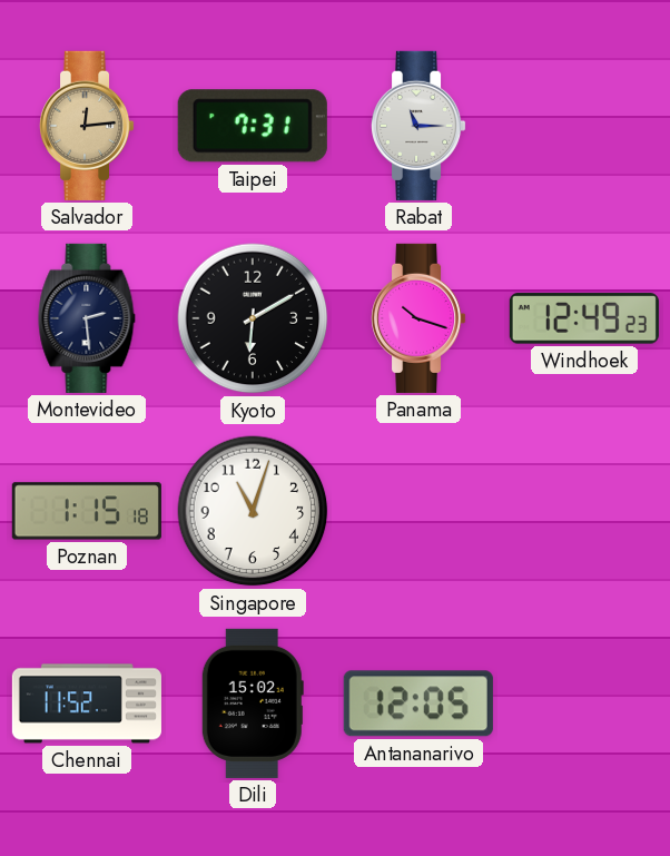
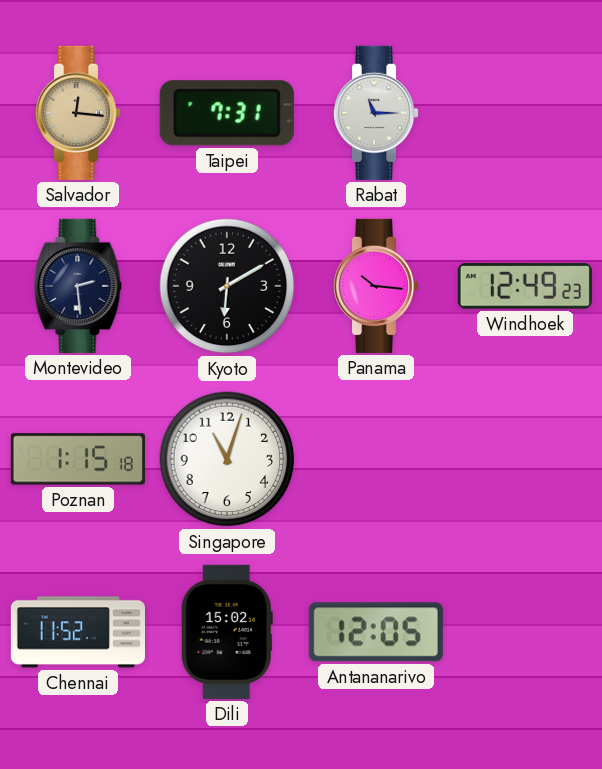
Salvador: 12:14 -> 12:16 (79, 113)
Panama: 10:18 -> 10:16 (377, 286)
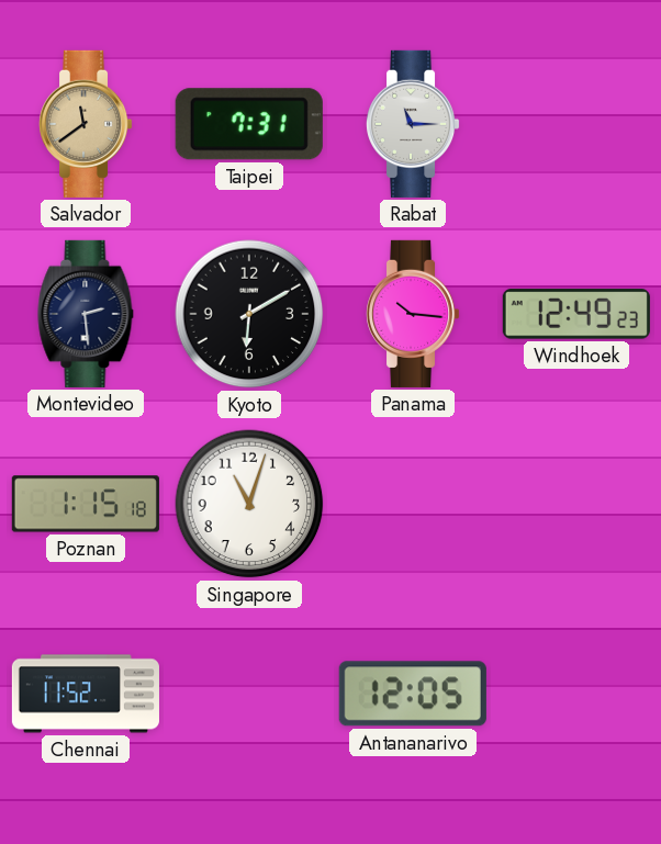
Salvador: 12:16 -> 11:39 (87, 124)
Dili: 15:02 -> none (227, 632)
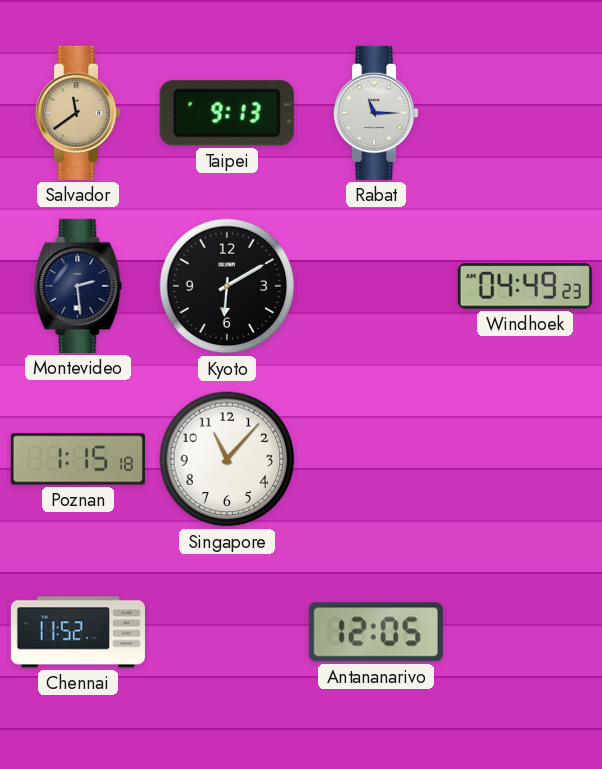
Taipei: 7:31 -> 9:13 (227, 113)
Panama: 10:16 -> none (414, 314)
Windhoek: 12:49 -> 04:49 (525, 286)
Singapore: 11:03 -> 11:07 (227, 459)
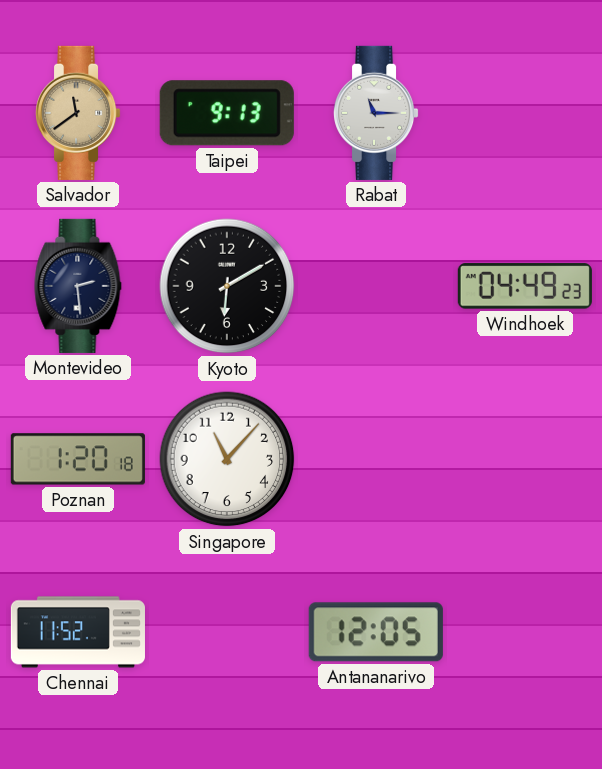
Poznan: 1:15 -> 1:20 (78, 459)
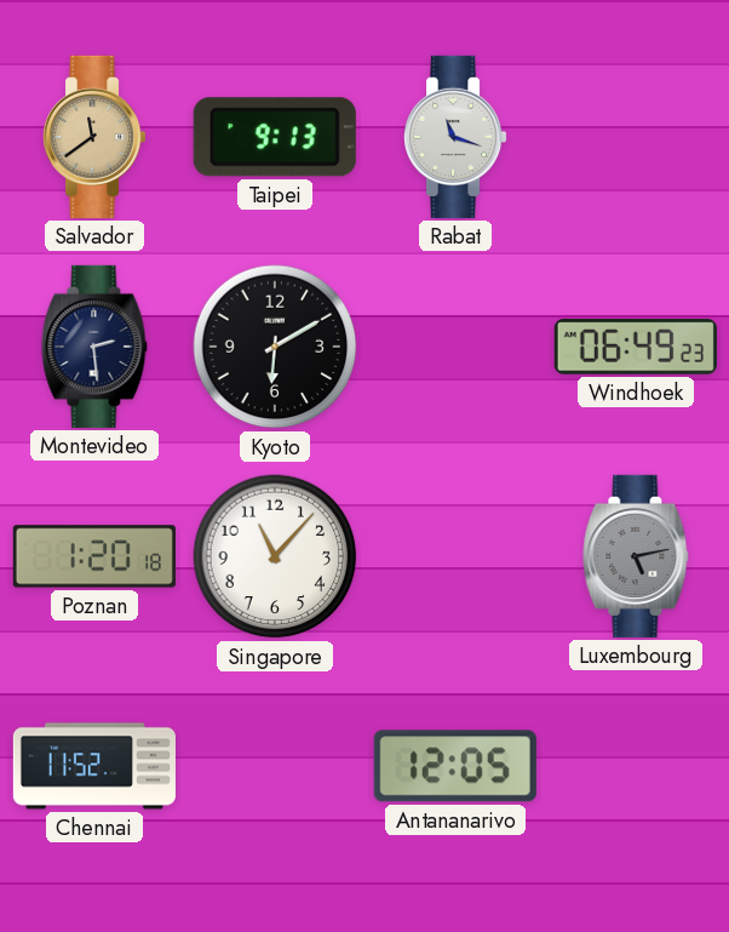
Rabat: 11:15 -> 11:18 (457, 137)
Windhoek: 04:49 -> 06:49 (636, 347)
Luxembourg: none -> 5:13 (636, 556)
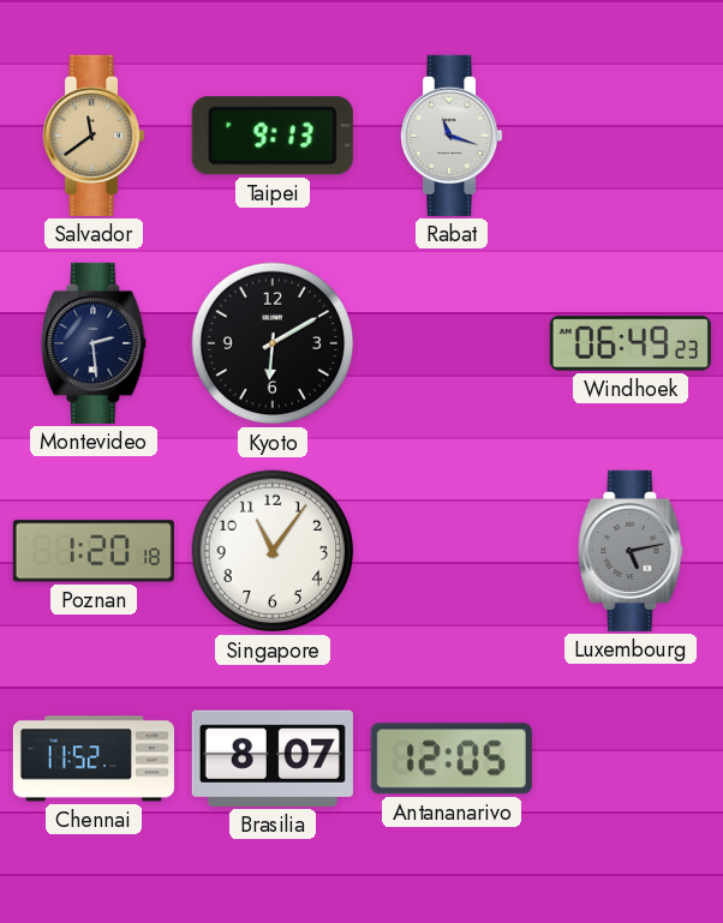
Singapore: 11:07 -> 11:06 (273, 551)
Brasilia: none -> 8:07 (273, 759)
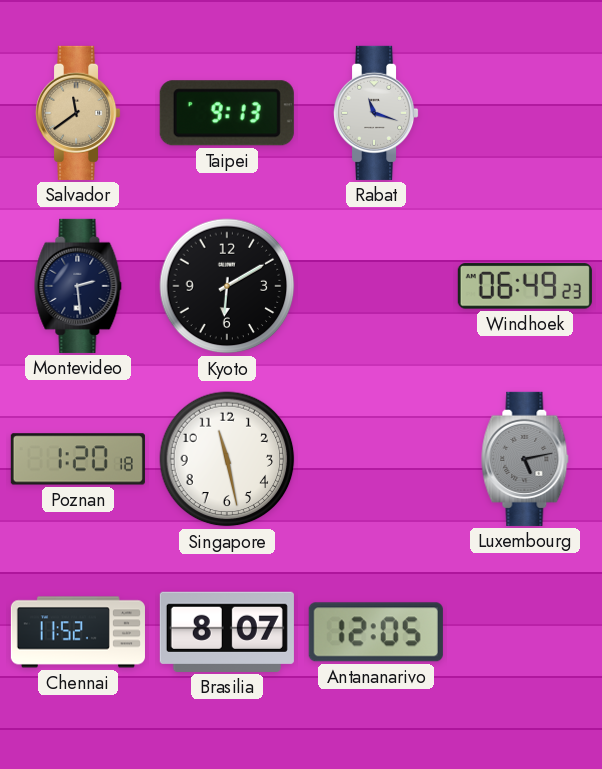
Singapore: 11:06 -> 11:28 (227, 459)
